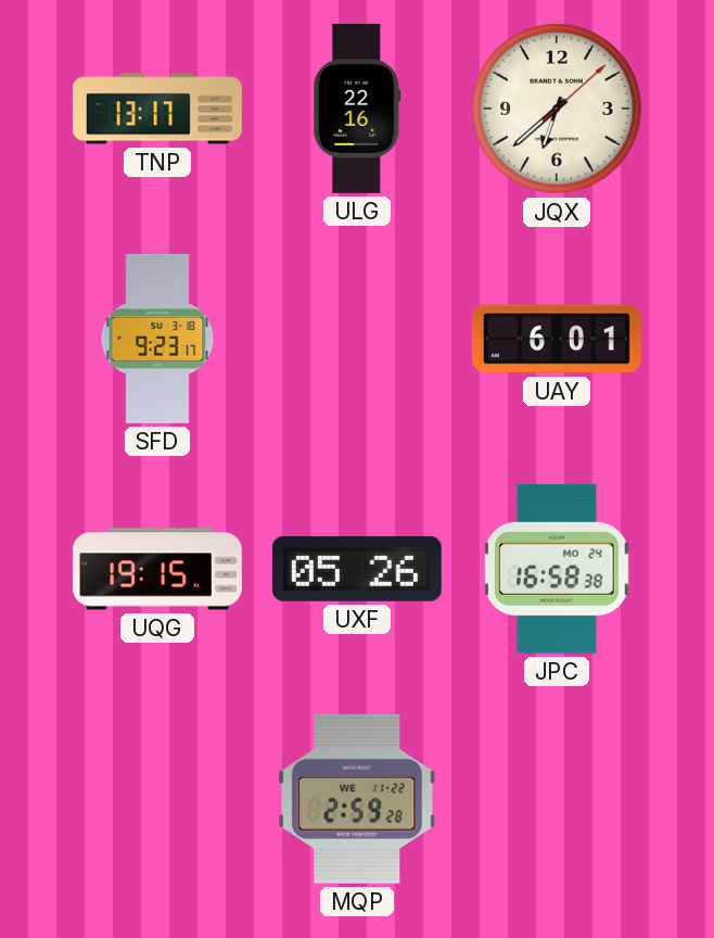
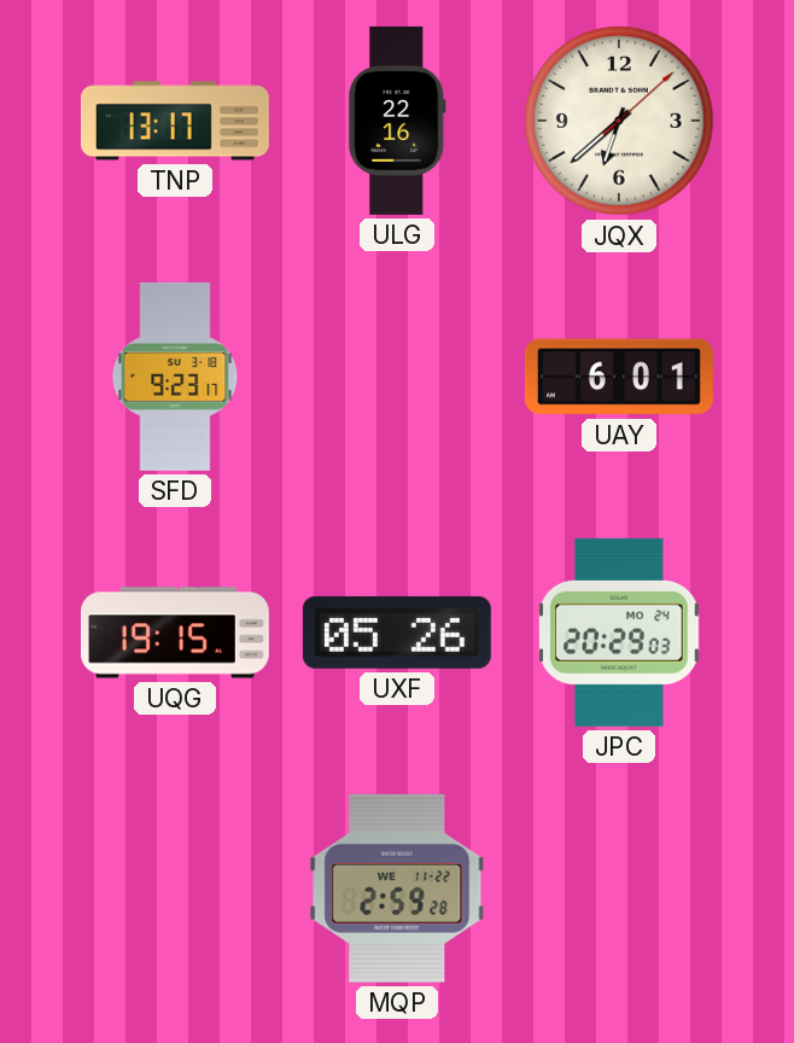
JPC: 16:58 -> 20:29 (619, 633)
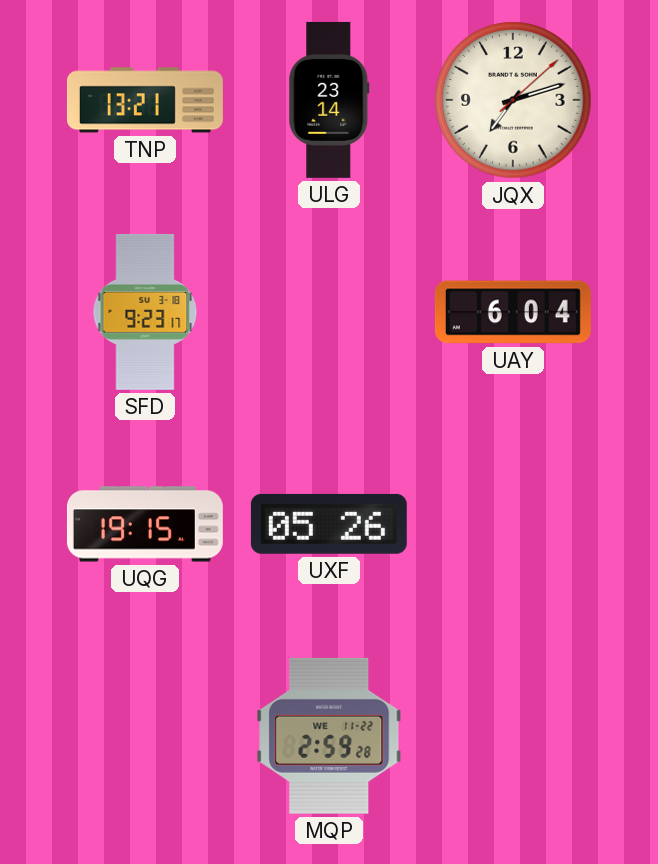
TNP: 13:17 -> 13:21 (145, 100)
ULG: 22:16 -> 23:14 (329, 100)
JQX: 6:38 -> 7:12 (513, 100)
UAY: 6:01 -> 6:04 (513, 312)
JPC: 20:29 -> none (619, 633)
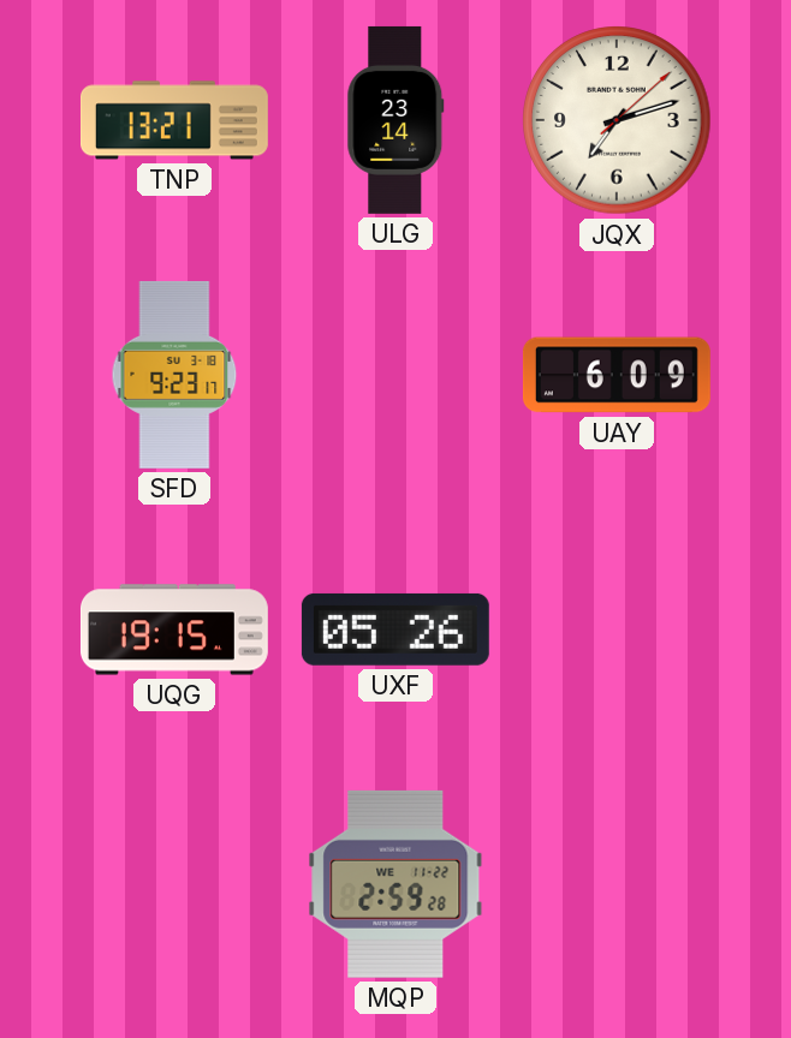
UAY: 6:04 -> 6:09 (617, 375)
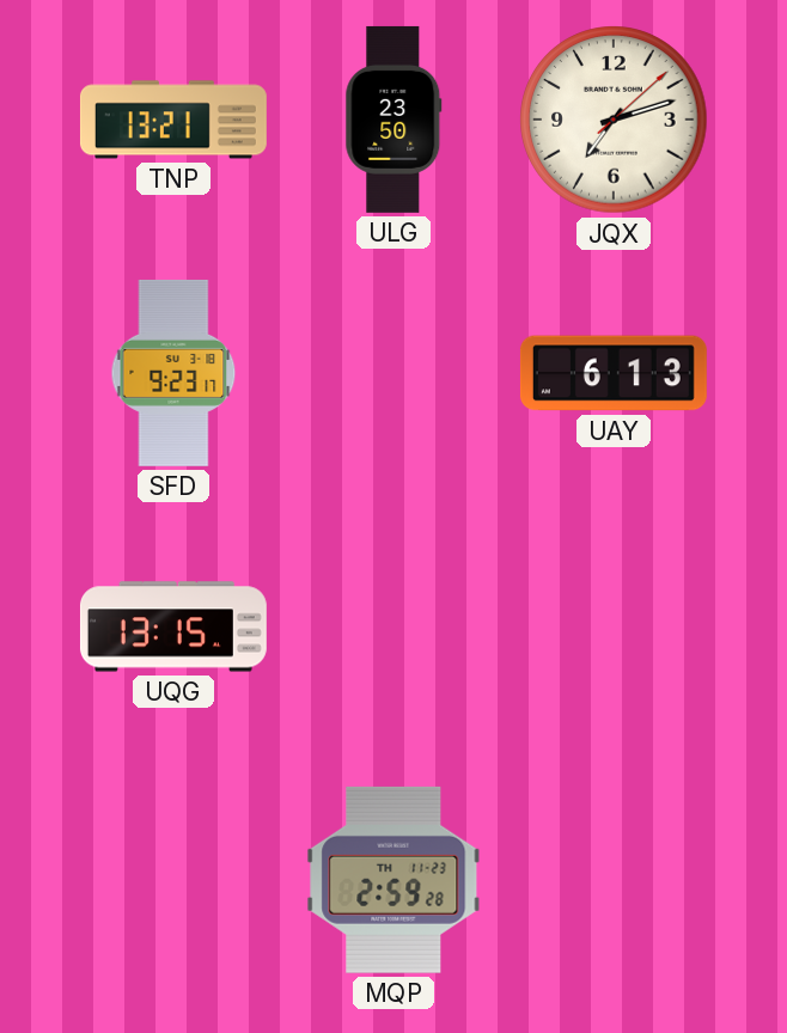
ULG: 23:14 -> 23:50 (393, 120)
UAY: 6:09 -> 6:13 (614, 373)
UQG: 19:15 -> 13:15 (173, 626)
UXF: 05:26 -> none (395, 630)
MQP date: WE 11-22 -> TH 11-23 (393, 880)
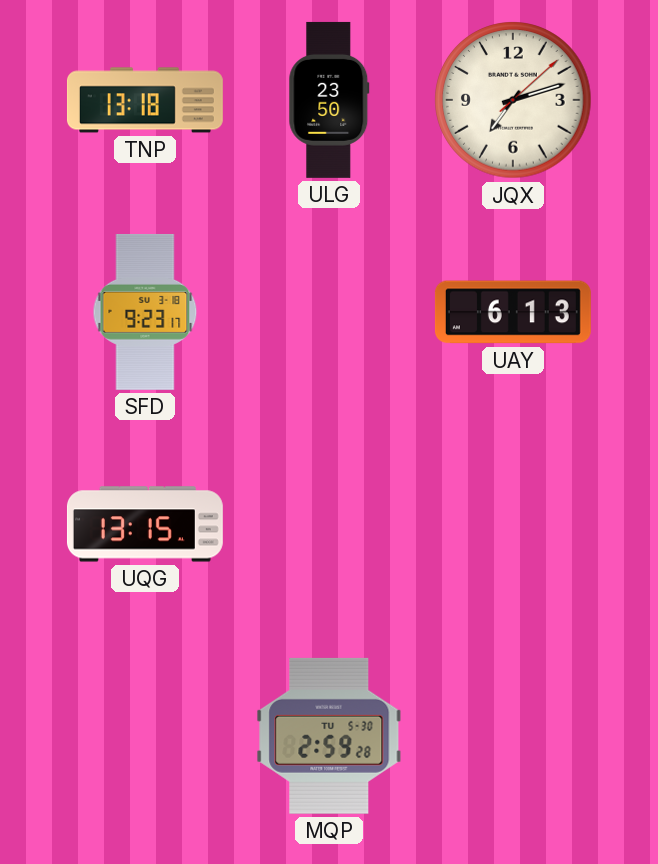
TNP: 13:21 -> 13:18 (145, 100)
MQP date: TH 11-23 -> TU 5-30 (329, 736)
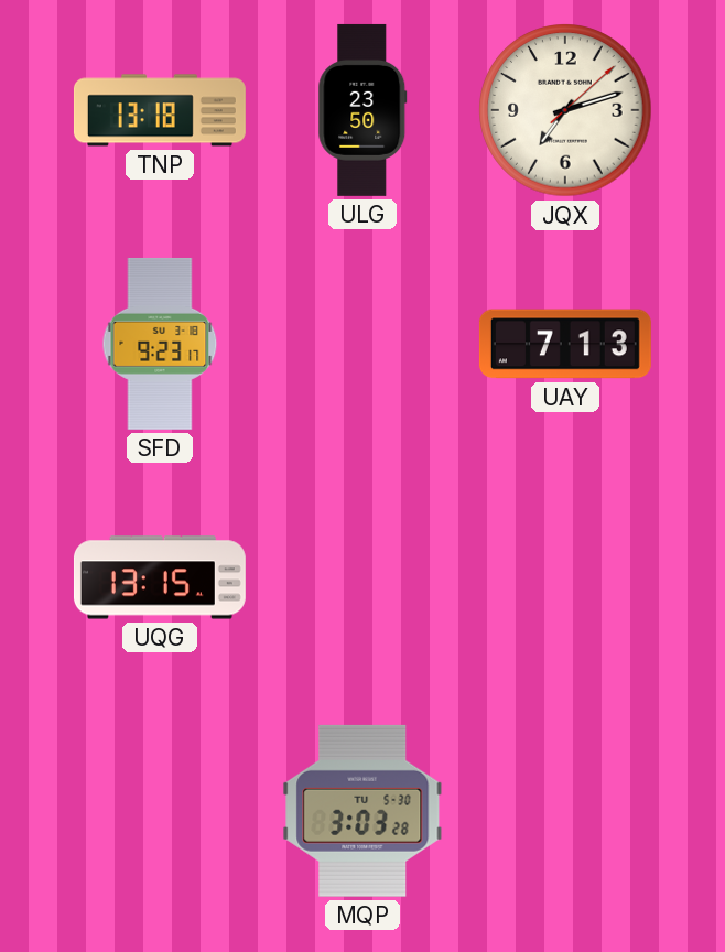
UAY: 6:13 -> 7:13 (565, 344)
MQP: 2:59 -> 3:03 (362, 811)
